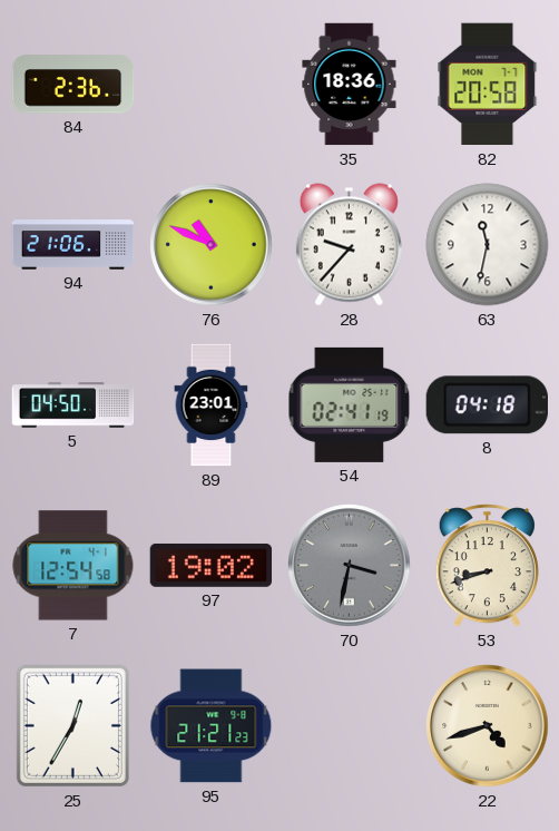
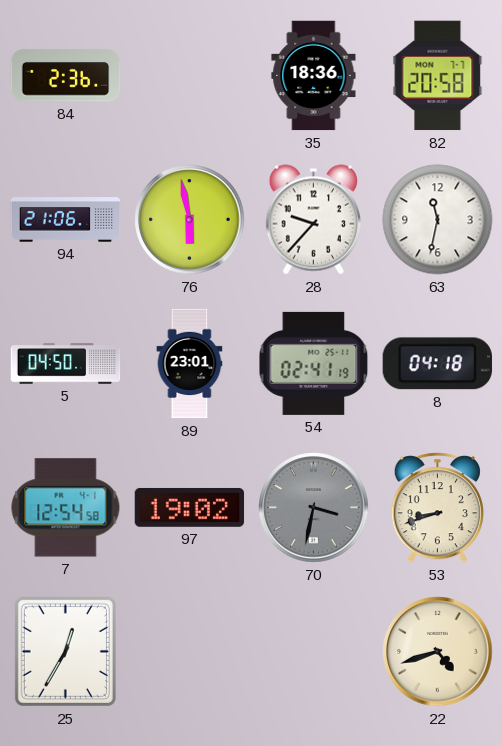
76: 10:49 -> 5:58 (190, 220)
95: 21:21 -> none (212, 726)
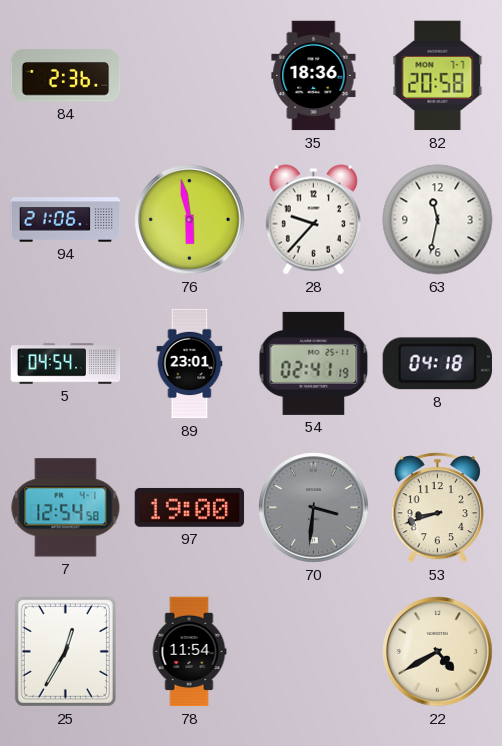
5: 04:50 -> 04:54 (66, 364)
97: 19:02 -> 19:00 (190, 508)
70: 3:32 -> 3:31 (314, 508)
78: none -> 11:54 (189, 652)
22: 4:42 -> 4:40 (438, 652)
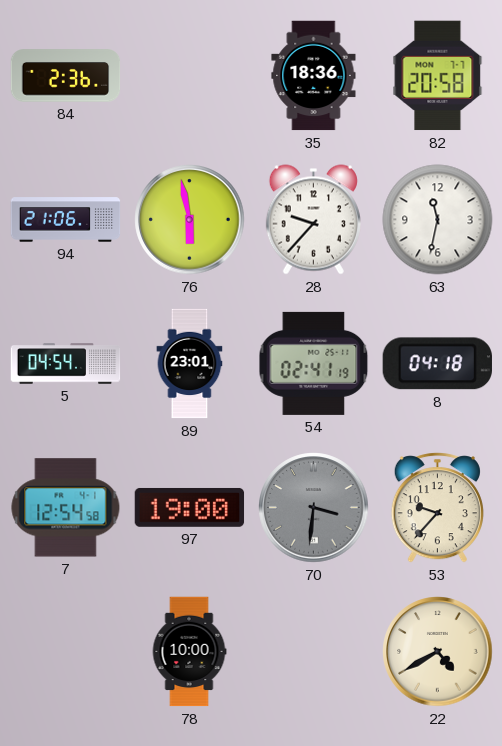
53: 8:42 -> 9:37 (437, 508)
25: 12:35 -> none (65, 651)
78: 11:54 -> 10:00 (189, 652)
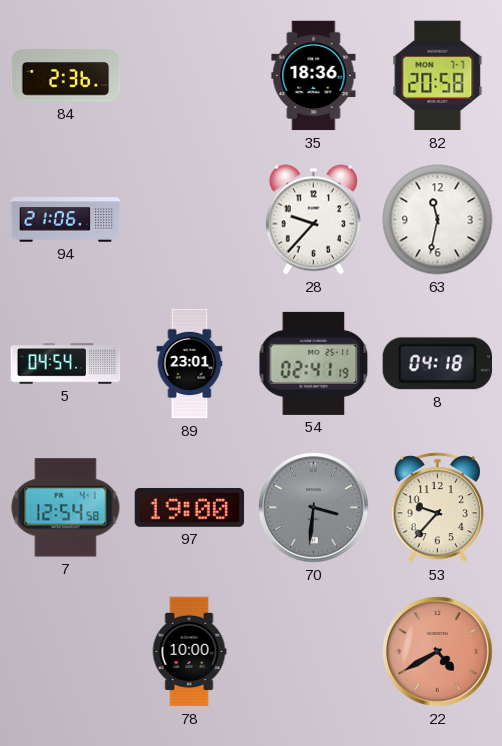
76: 5:58 -> none (190, 220)
22 dial: cream -> salmon (438, 652)
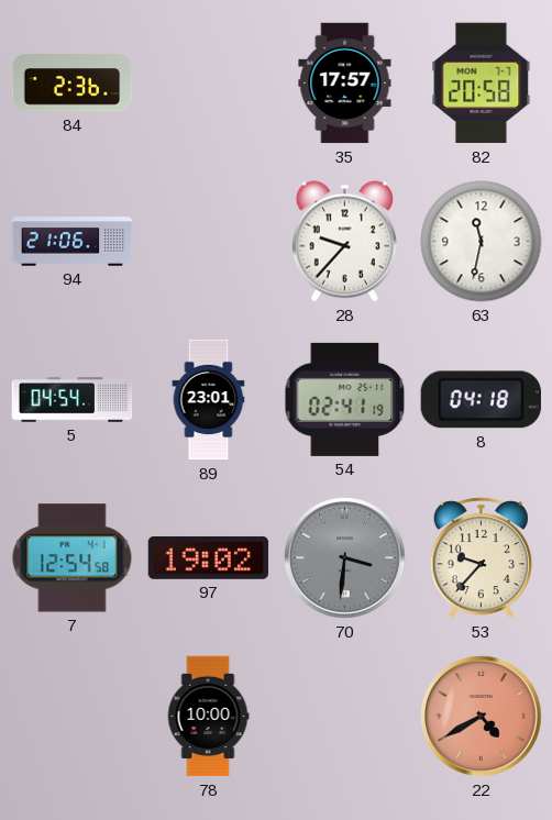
35: 18:36 -> 17:57 (345, 84)
97: 19:00 -> 19:02 (209, 558)
